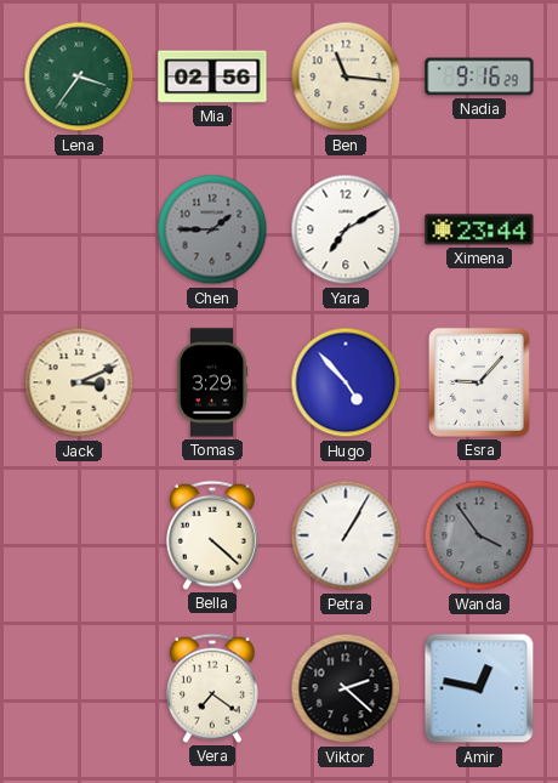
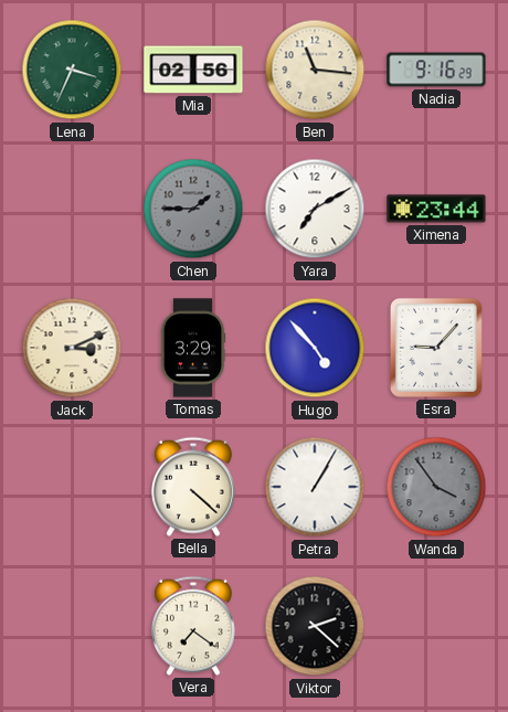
Lena: 3:36 -> 3:34 (72, 70)
Amir: 12:47 -> none (479, 688)
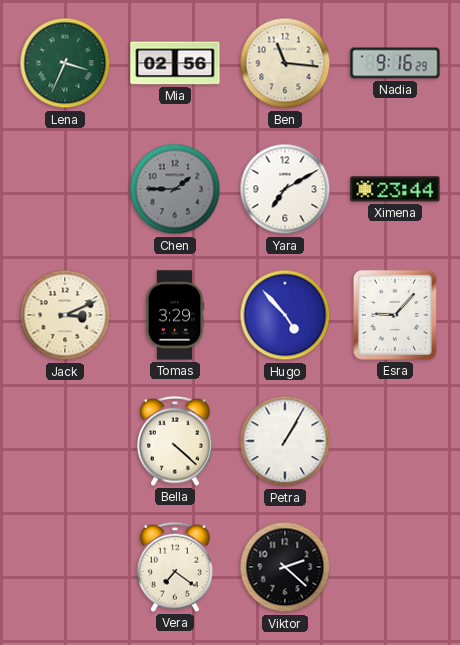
Wanda: 3:54 -> none (436, 487)
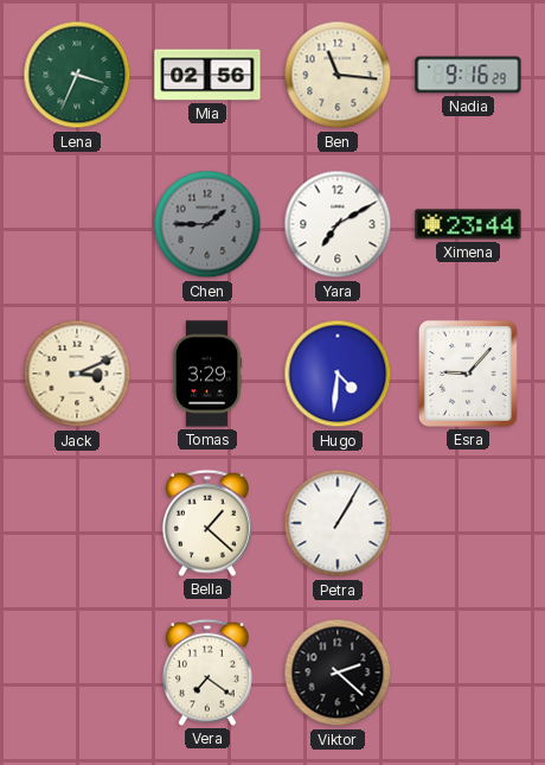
Hugo: 4:53 -> 4:31 (338, 374)
Bella: 4:22 -> 1:22 (207, 523)
